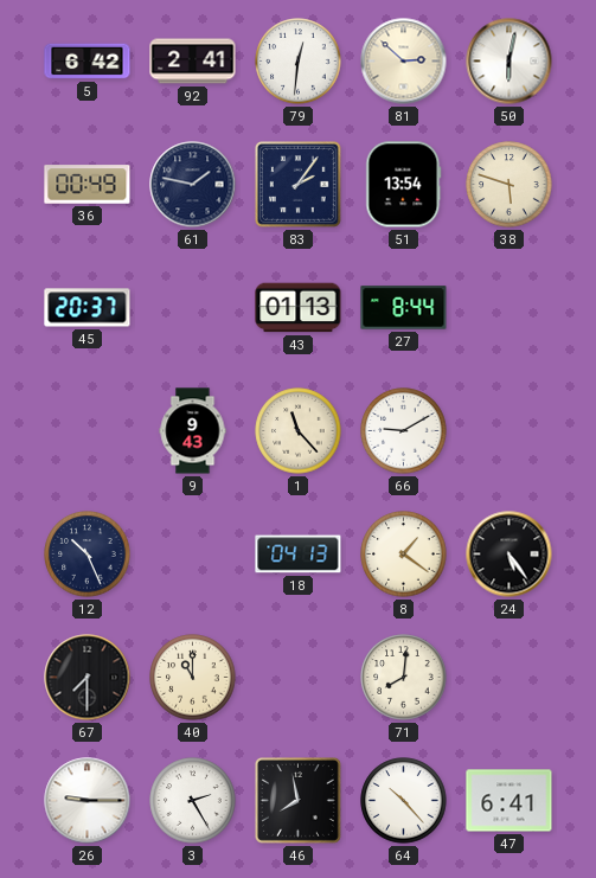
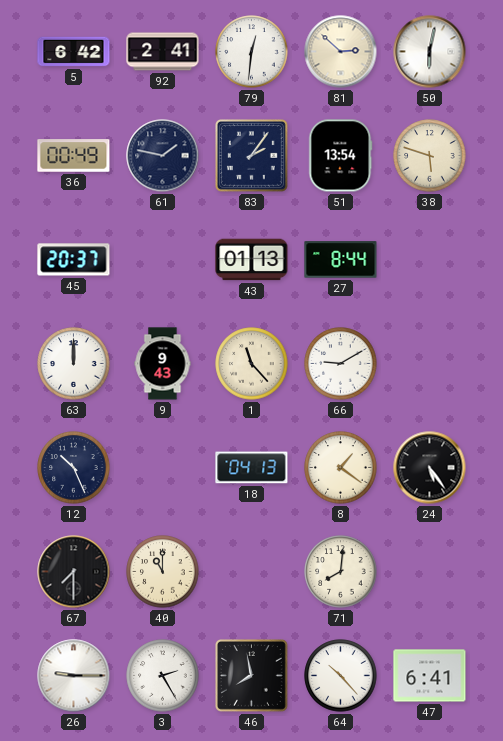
63: none -> 12:00 (74, 364)
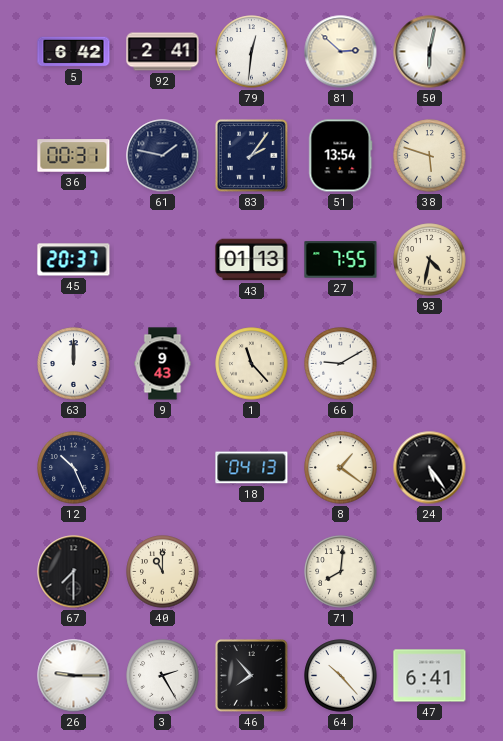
36: 00:49 -> 00:31 (74, 156)
27: 8:44 -> 7:55 (341, 260)
93: none -> 4:32 (430, 260)
46: 7:58 -> 7:53 (252, 676)
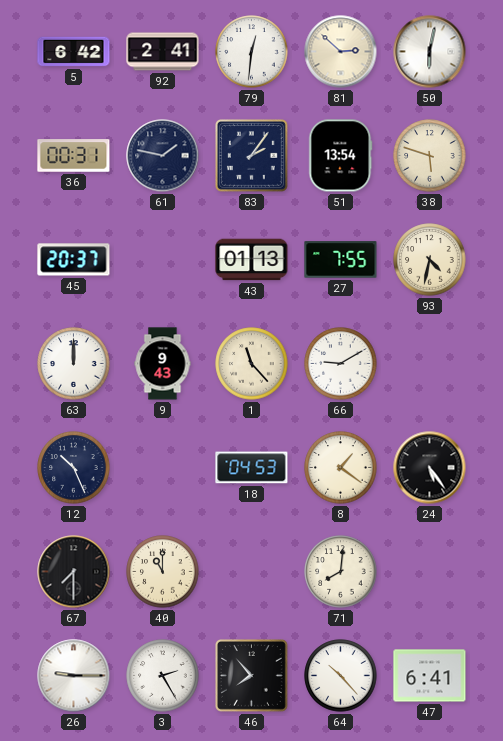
18: 04:13 -> 04:53 (252, 468)
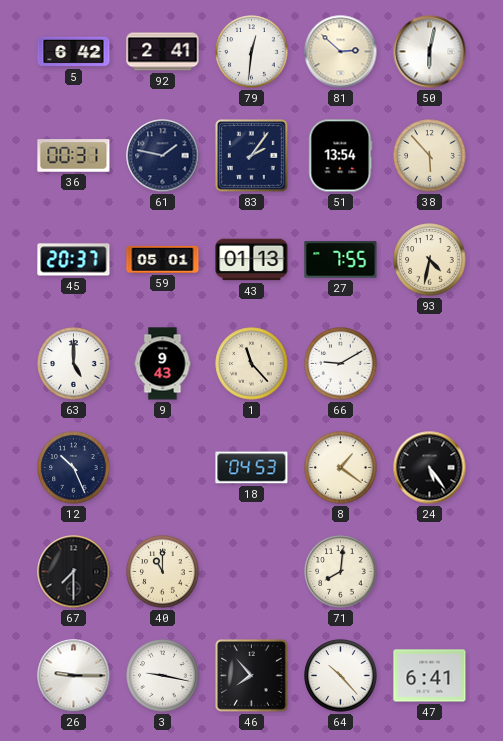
38: 5:48 -> 5:53 (430, 156)
59: none -> 05:01 (163, 259)
63: 12:00 -> 5:00 (74, 364)
3: 2:25 -> 9:17 (163, 676)
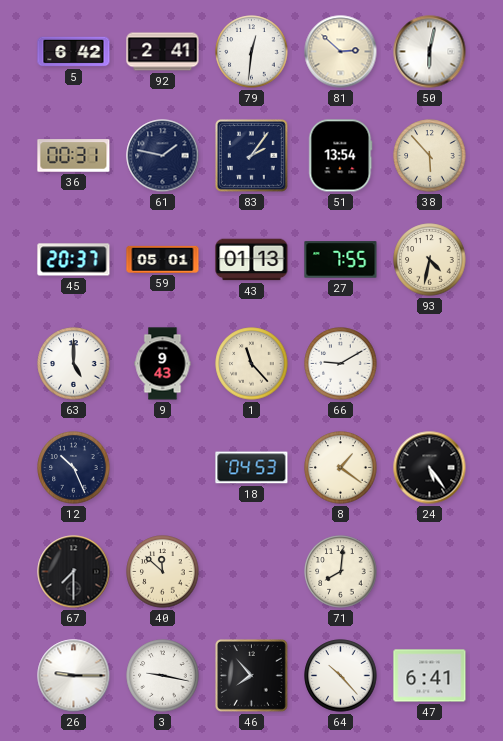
40: 11:00 -> 11:52 (163, 572)
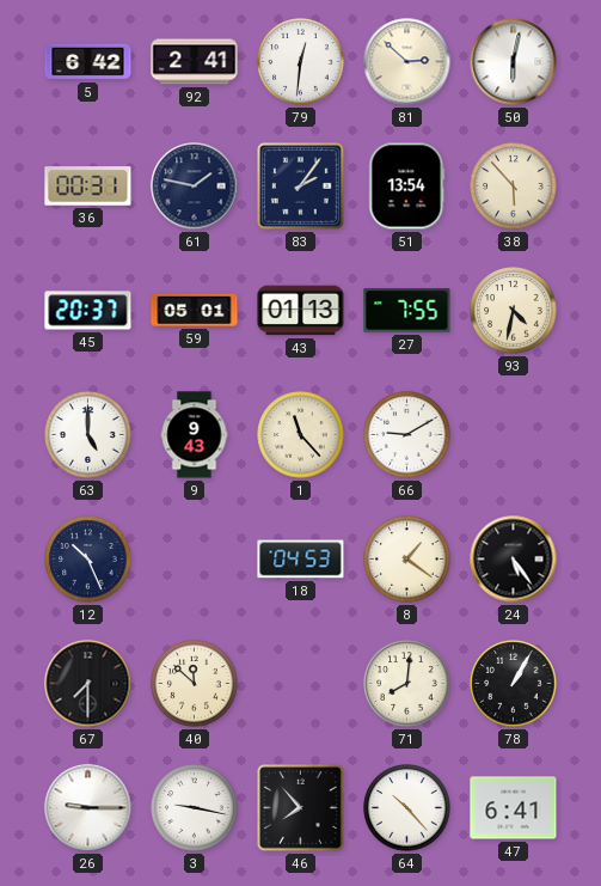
78: none -> 1:05 (514, 684)
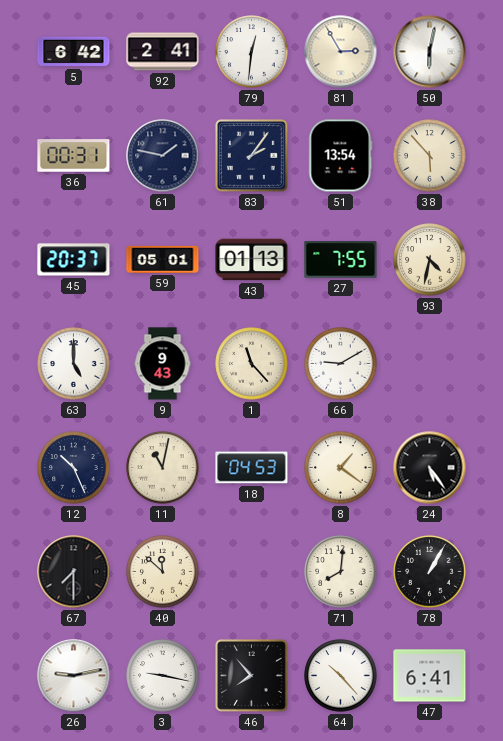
81: 2:52 -> 2:55 (341, 52)
11: none -> 11:02 (163, 468)
26: 9:15 -> 9:13 (74, 676)
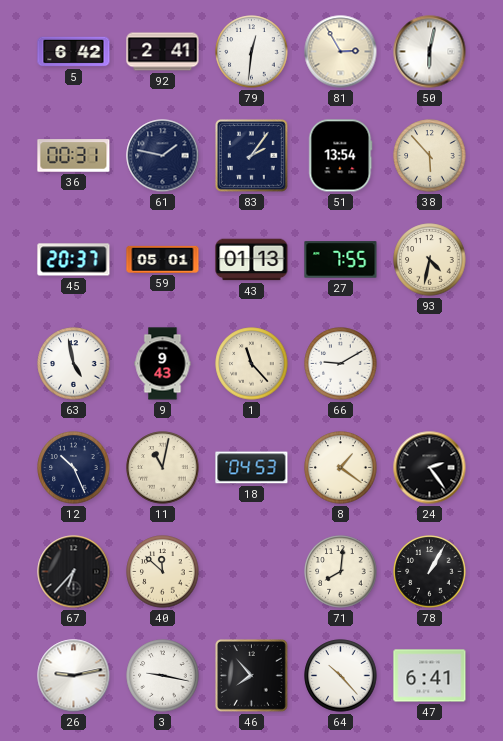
63: 5:00 -> 4:58 (74, 364)
24: 5:24 -> 2:24 (430, 468)
67: 7:30 -> 6:37 (74, 572)
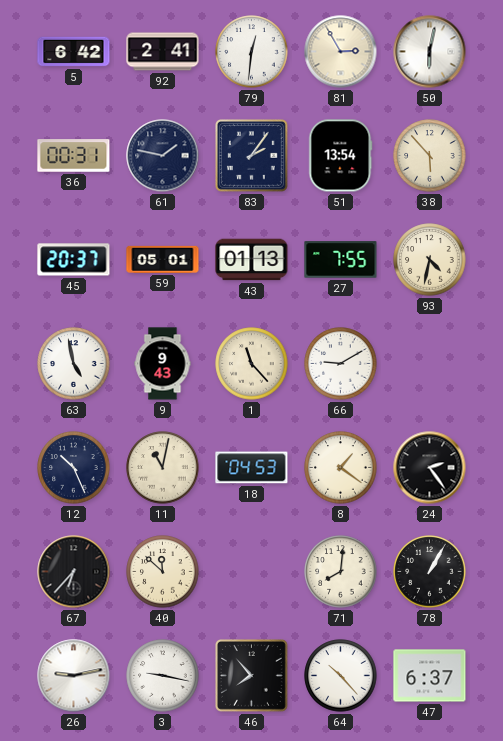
47: 6:41 -> 6:37 (430, 676)
